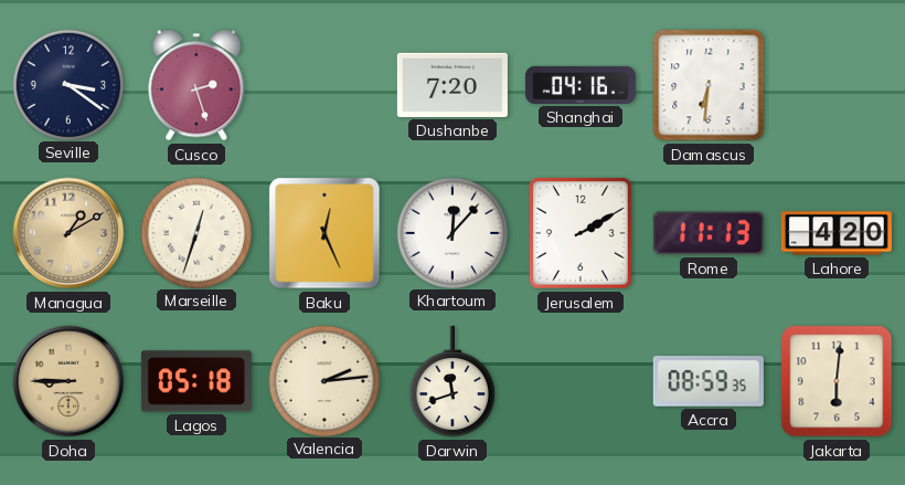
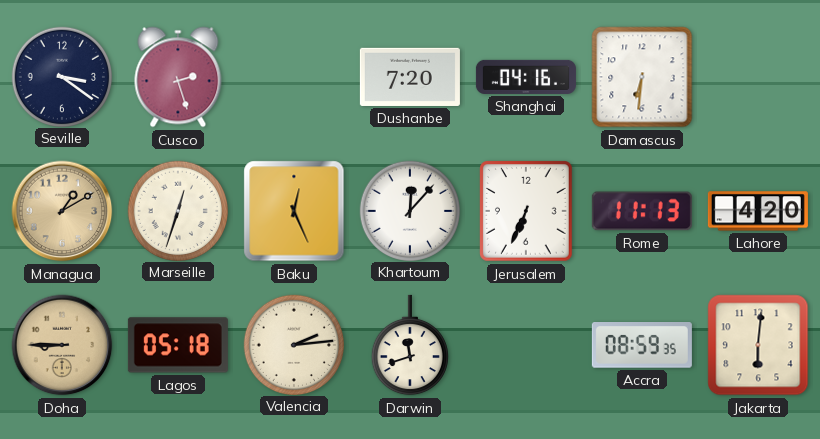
Jerusalem: 2:10 -> 6:34 (527, 212)
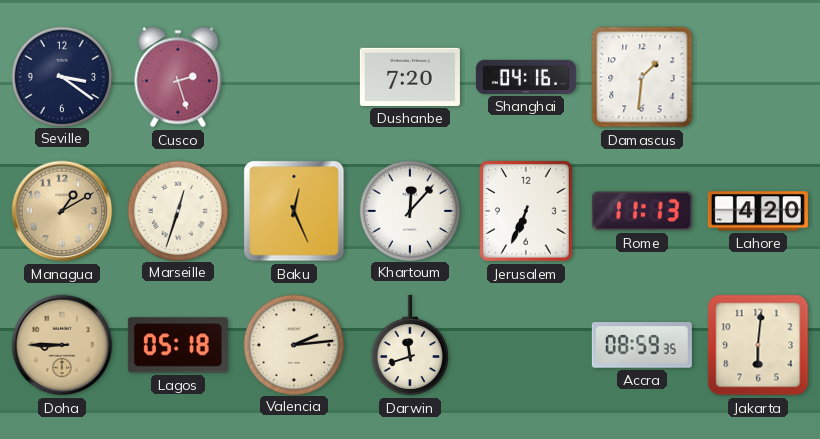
Damascus: 6:31 -> 1:31 (642, 77)
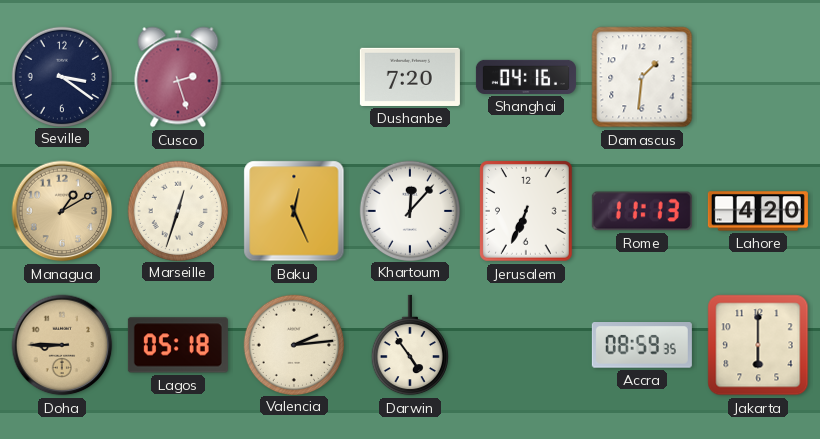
Darwin: 11:42 -> 4:54 (409, 345)
Jakarta: 6:01 -> 6:00 (758, 345)
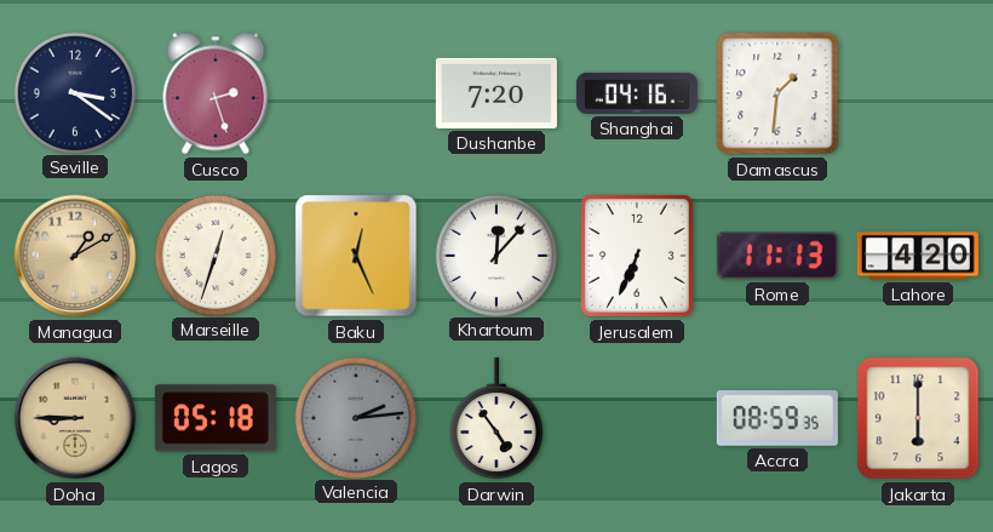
Valencia dial: cream -> grey (355, 417)
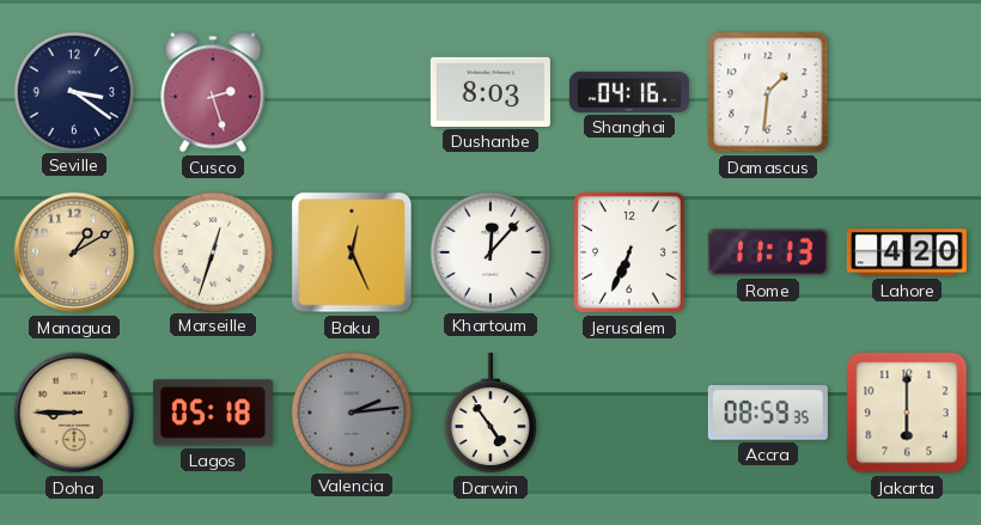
Dushanbe: 7:20 -> 8:03 (490, 92)
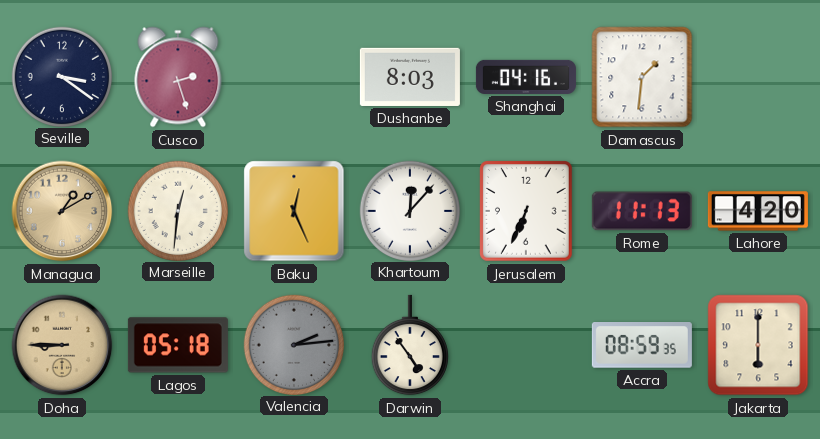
Marseille: 12:33 -> 12:31 (177, 210)
